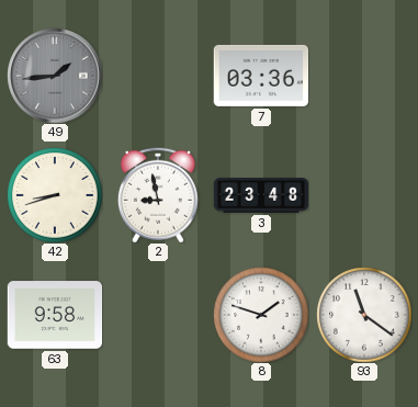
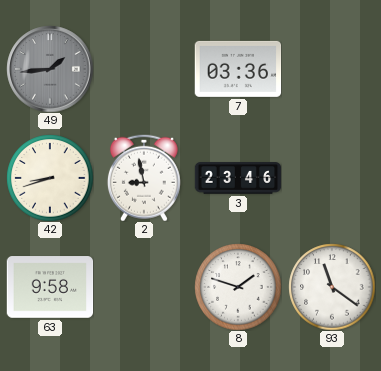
3: 23:48 -> 23:46 (238, 178)
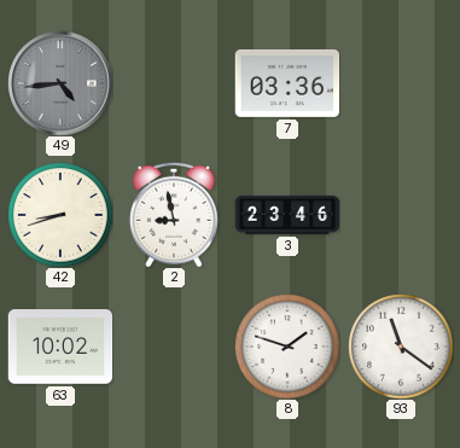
49: 1:44 -> 4:44 (60, 83)
63: 9:58 -> 10:02 (60, 347)
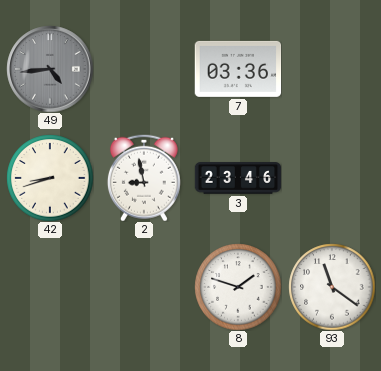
63: 10:02 -> none (60, 347)
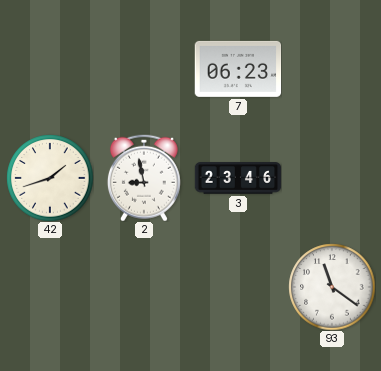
49: 4:44 -> none (50, 69)
7: 03:36 -> 06:23 (238, 69)
42: 8:42 -> 1:42 (50, 178)
8: 1:48 -> none (238, 287)
